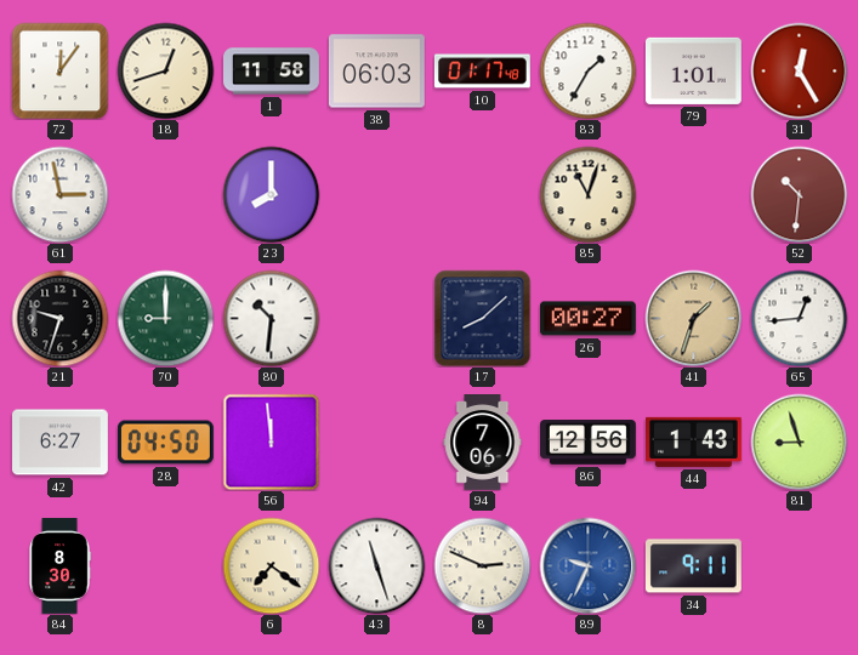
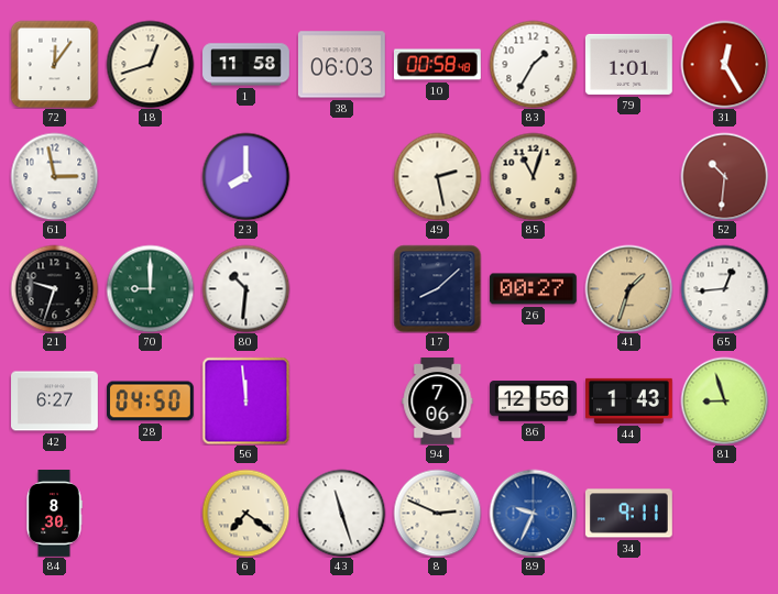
10: 01:17 -> 00:58 (437, 65)
49: none -> 2:28 (437, 176)
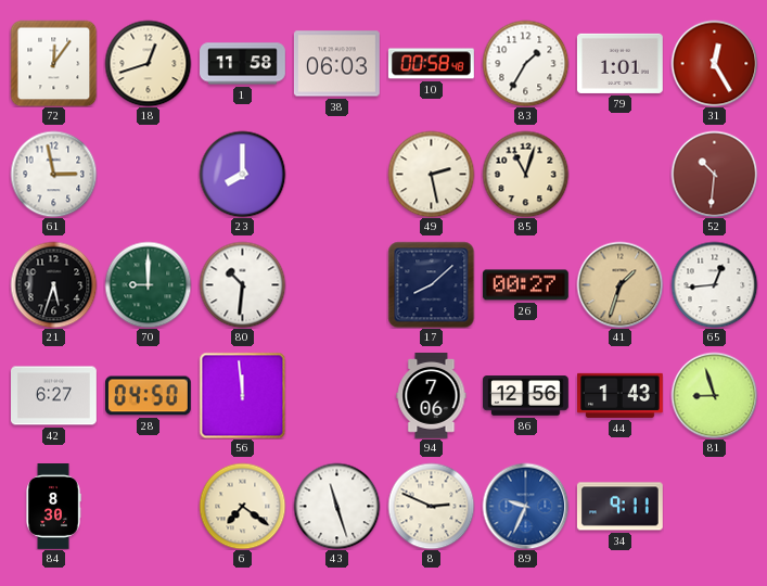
21: 9:33 -> 5:33 (53, 284)
